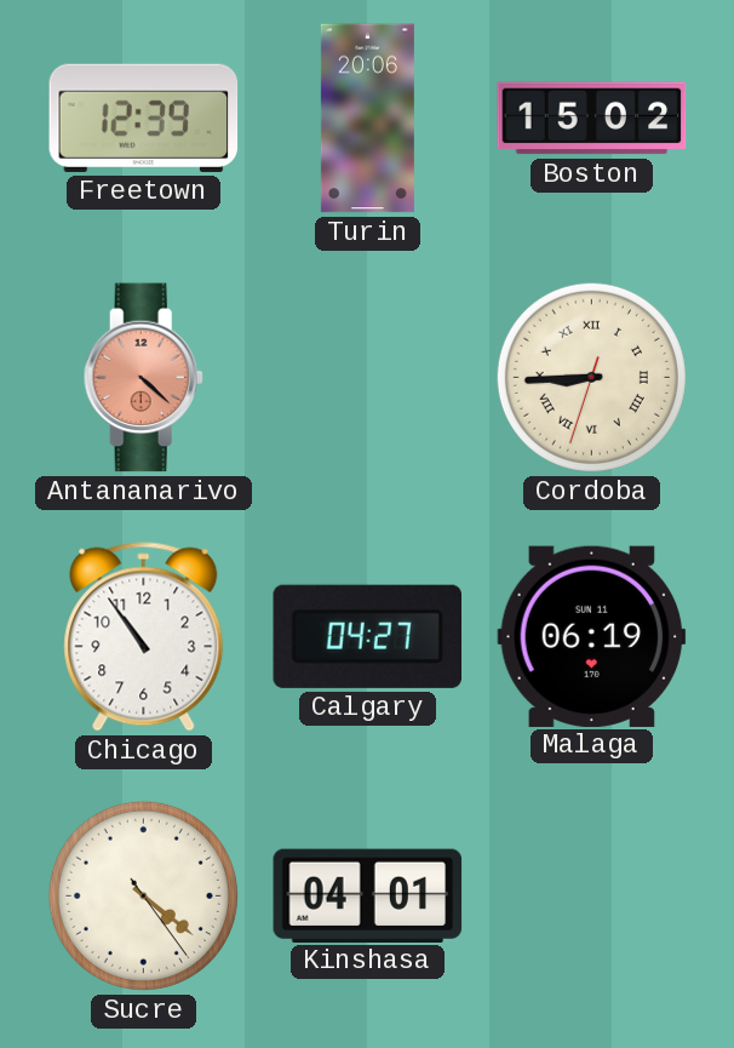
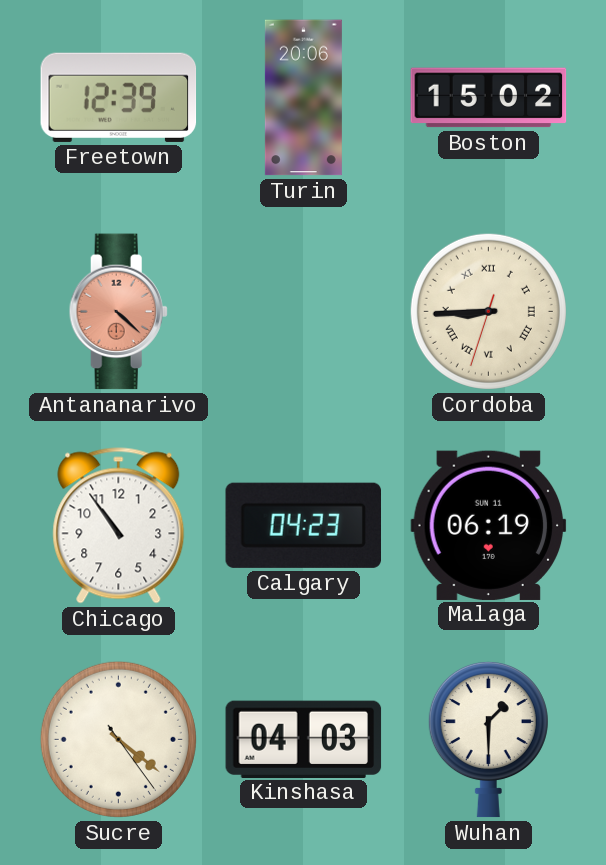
Calgary: 04:27 -> 04:23 (303, 525)
Kinshasa: 04:01 -> 04:03 (304, 739)
Wuhan: none -> 1:30 (488, 739)
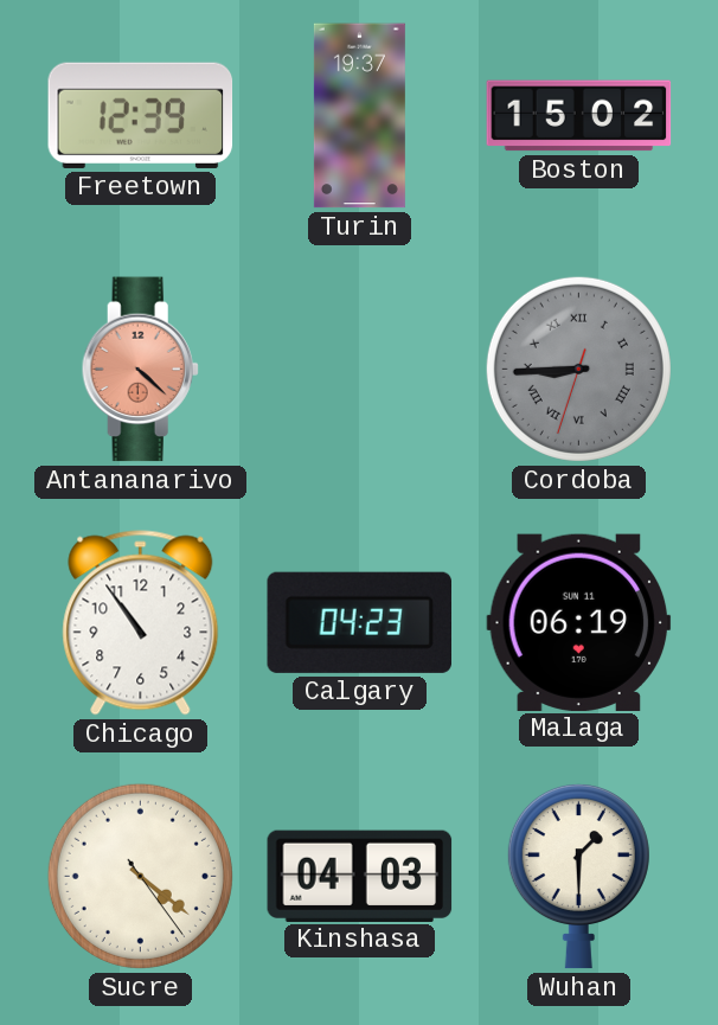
Turin: 20:06 -> 19:37 (359, 116)
Cordoba dial: cream -> grey (578, 369)
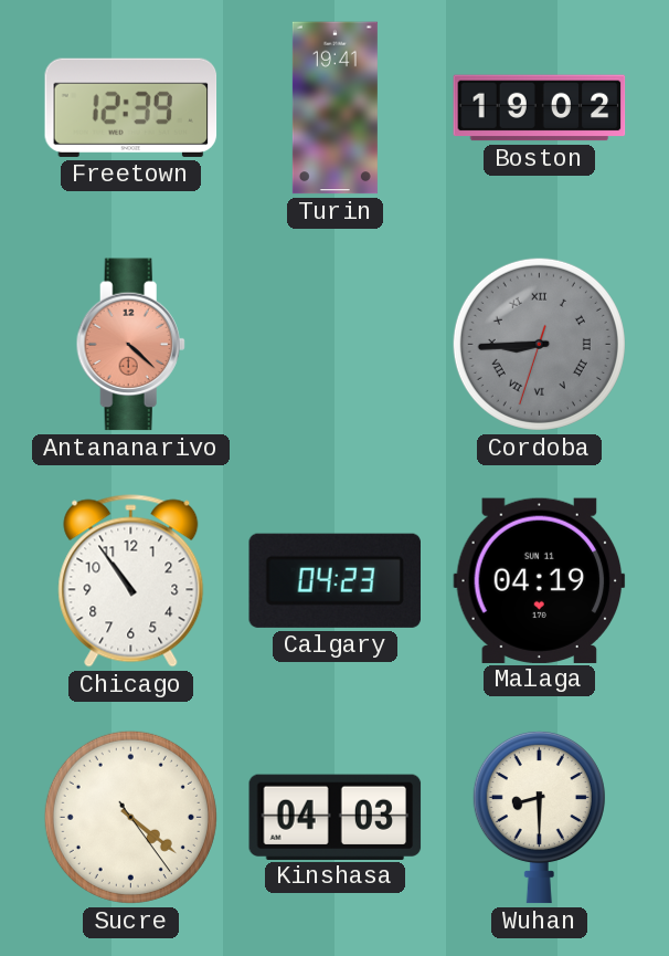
Turin: 19:37 -> 19:41 (334, 108)
Boston: 15:02 -> 19:02 (540, 108)
Malaga: 06:19 -> 04:19 (540, 580)
Wuhan: 1:30 -> 8:30 (539, 817)
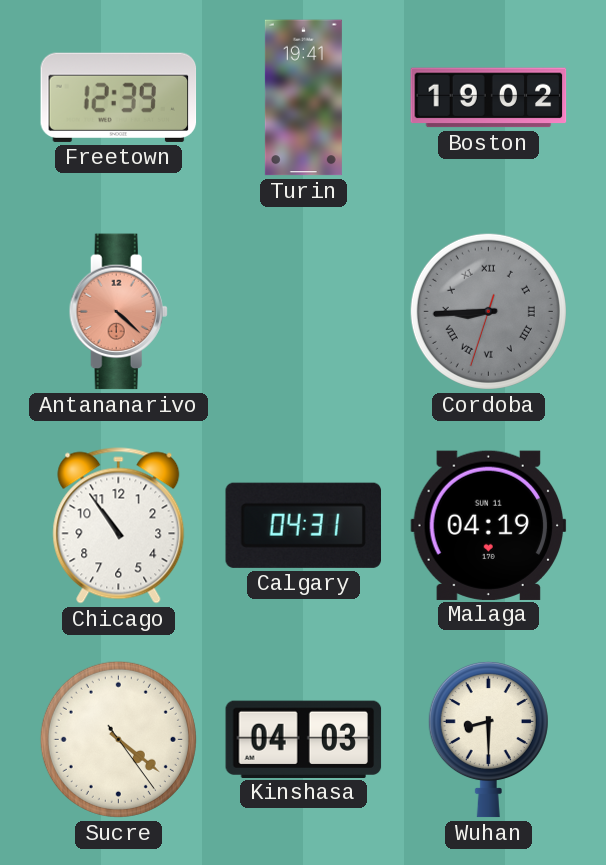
Calgary: 04:23 -> 04:31 (303, 525)
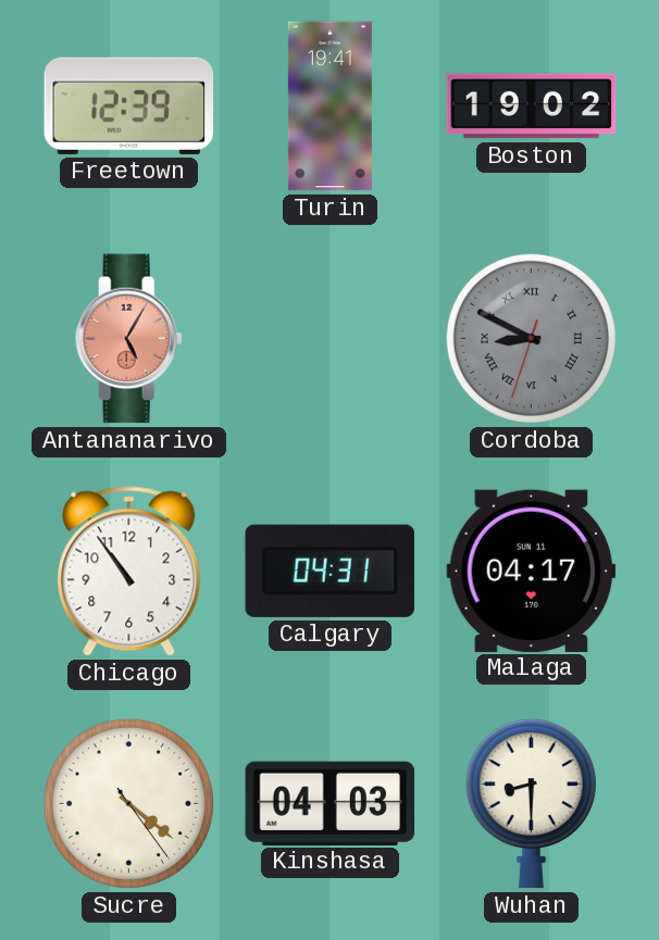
Antananarivo: 4:22 -> 5:05 (128, 339)
Cordoba: 8:44 -> 8:49 (531, 338)
Malaga: 04:19 -> 04:17 (532, 571)
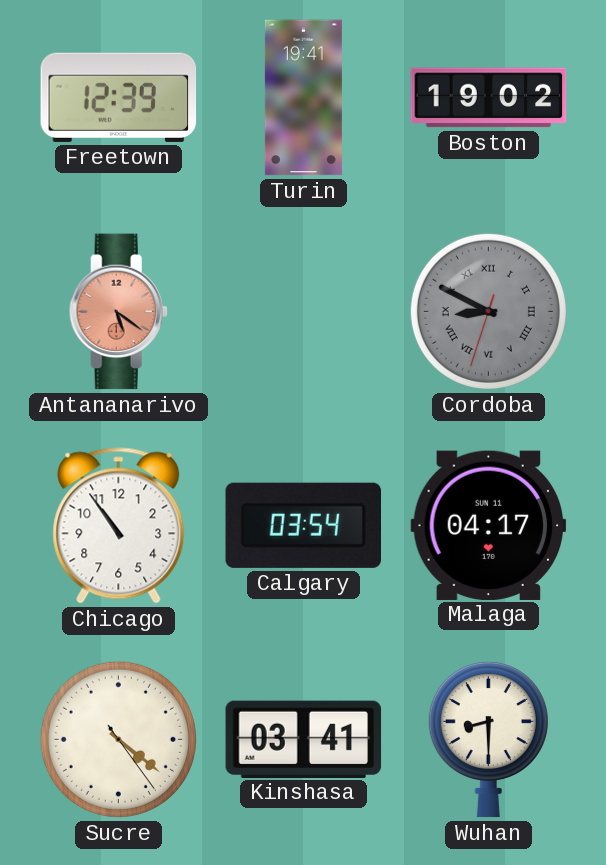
Antananarivo: 5:05 -> 5:21 (118, 312)
Calgary: 04:31 -> 03:54 (303, 525)
Kinshasa: 04:03 -> 03:41 (304, 739)
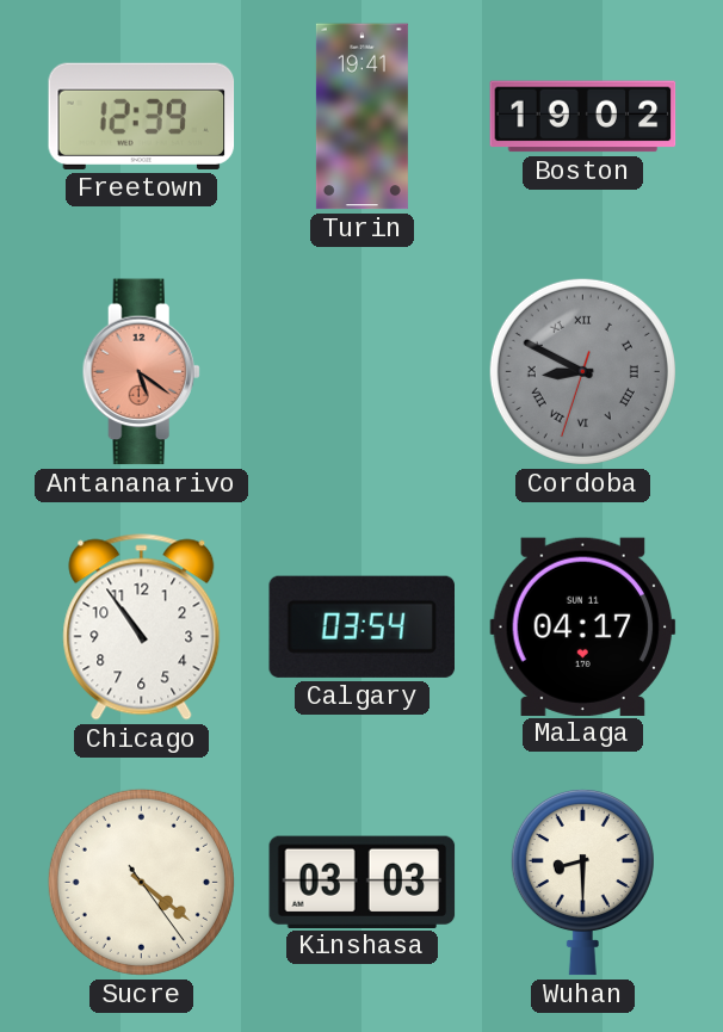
Kinshasa: 03:41 -> 03:03 (363, 882)
